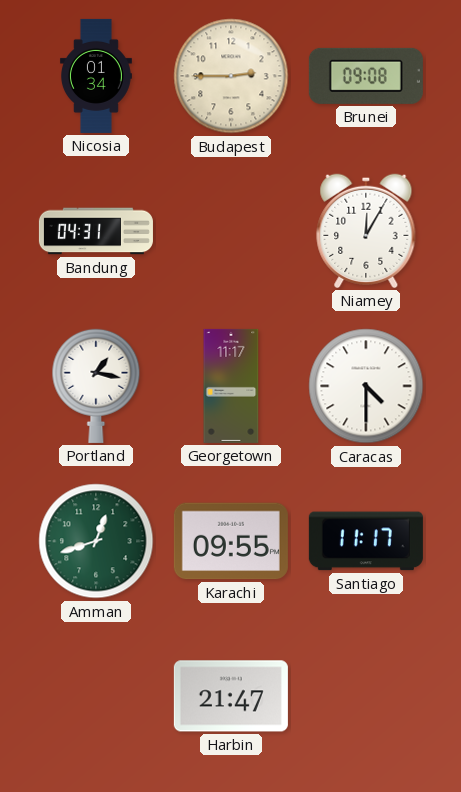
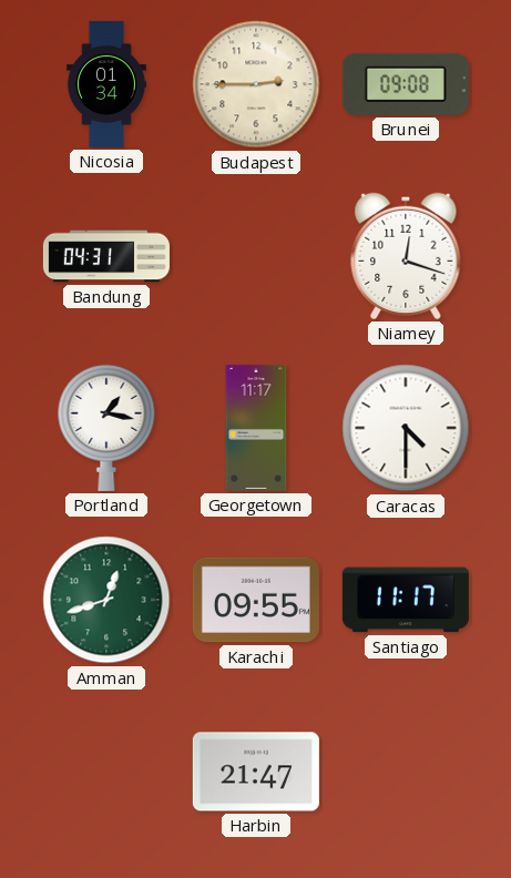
Niamey: 12:05 -> 12:18 (406, 256)
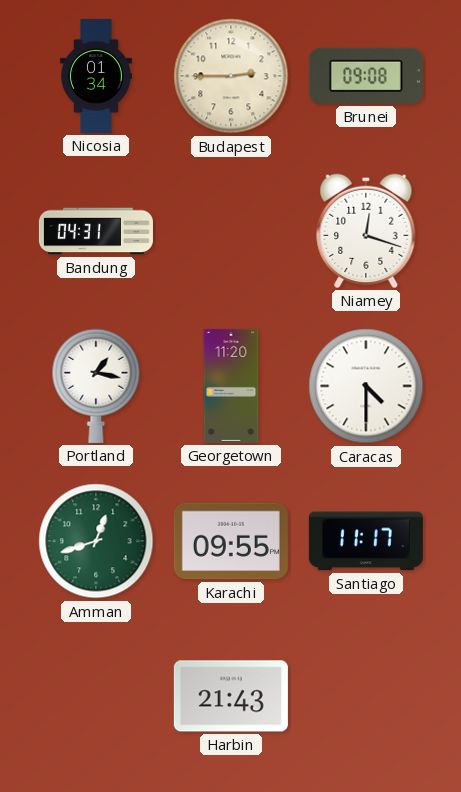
Georgetown: 11:17 -> 11:20 (231, 386)
Harbin: 21:47 -> 21:43 (231, 696)
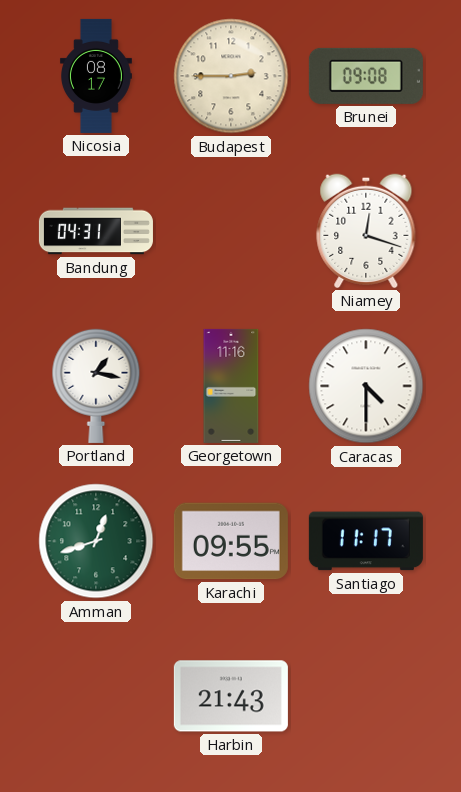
Nicosia: 01:34 -> 08:17 (96, 76)
Georgetown: 11:20 -> 11:16 (231, 386)
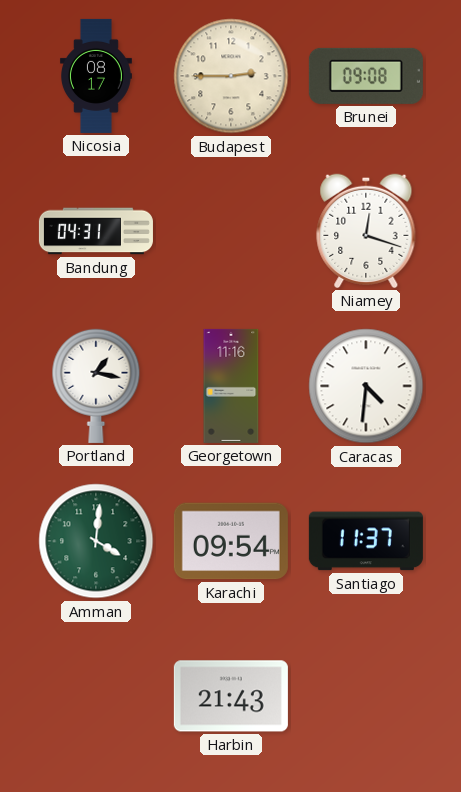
Caracas: 4:30 -> 4:31 (366, 386)
Amman: 12:42 -> 4:01 (96, 541)
Karachi: 09:55 -> 09:54 (231, 541)
Santiago: 11:17 -> 11:37 (366, 541)
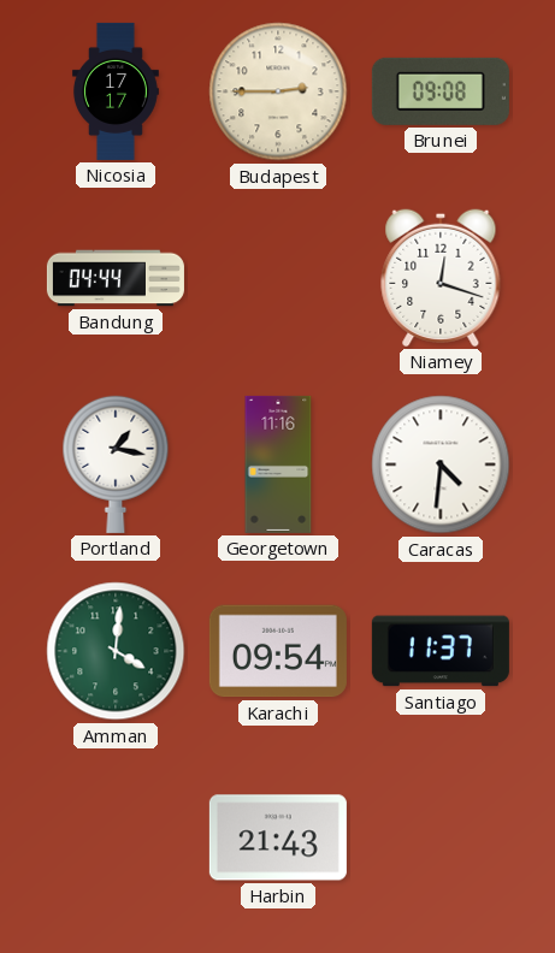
Nicosia: 08:17 -> 17:17 (116, 91)
Bandung: 04:31 -> 04:44 (116, 278)
